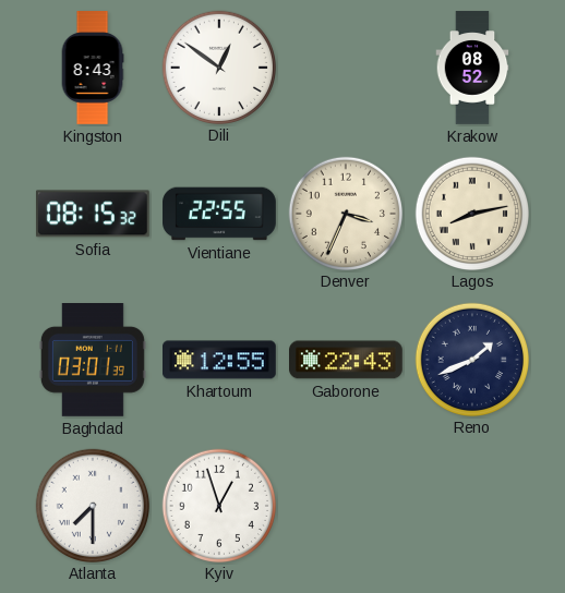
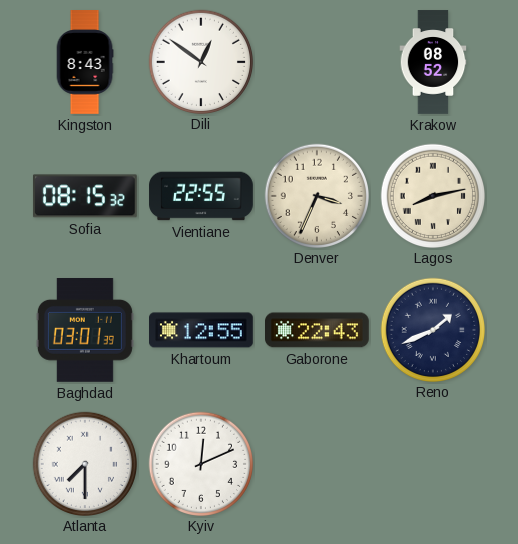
Kyiv: 12:57 -> 12:11 (200, 463)
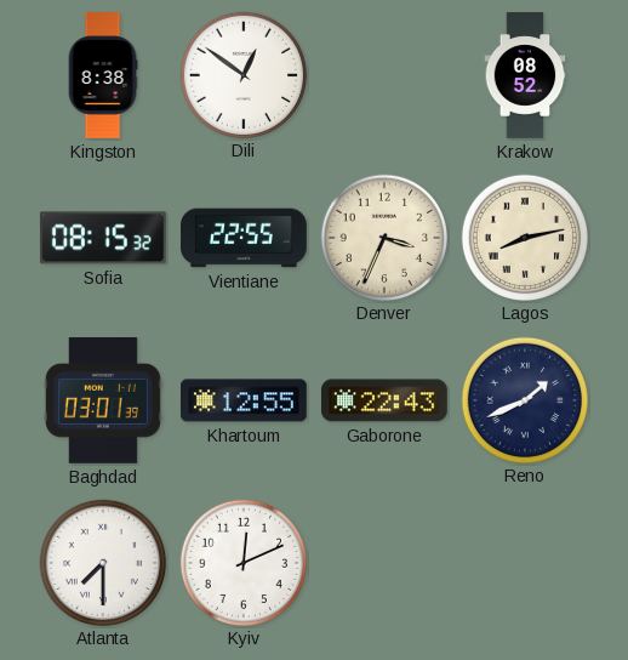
Kingston: 8:43 -> 8:38 (103, 75)
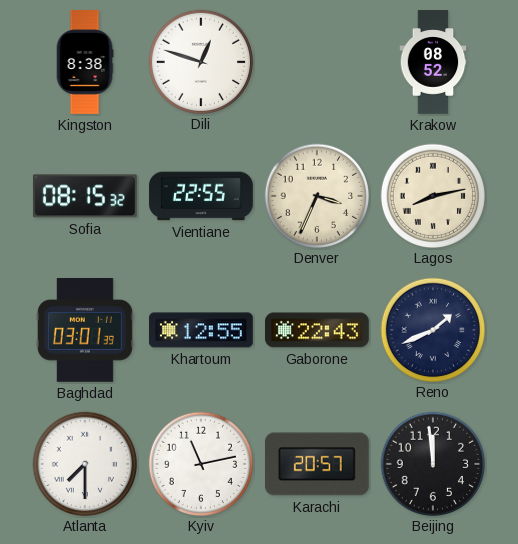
Dili: 12:51 -> 12:48 (200, 61)
Kyiv: 12:11 -> 11:13 (200, 463)
Karachi: none -> 20:57 (317, 464)
Beijing: none -> 11:59 (432, 463)
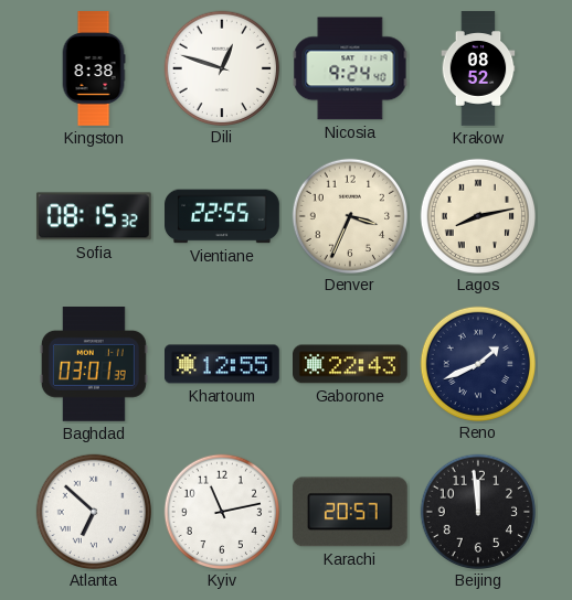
Nicosia: none -> 9:24 (350, 68)
Atlanta: 7:30 -> 6:52 (93, 511)
